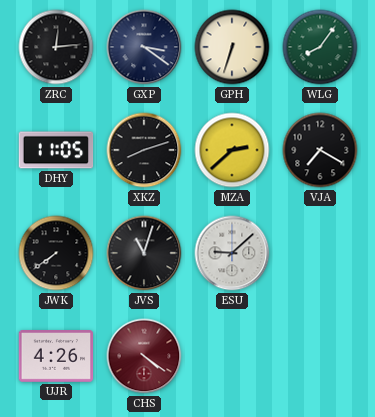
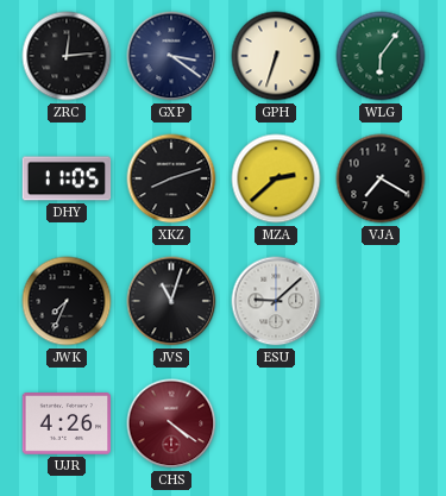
WLG: 8:06 -> 6:06 (381, 56)
JWK: 7:39 -> 7:34 (67, 301)
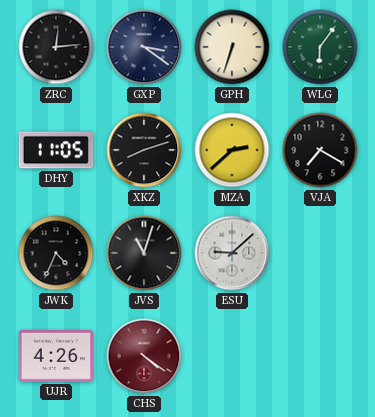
JWK: 7:34 -> 4:34 (56, 253)
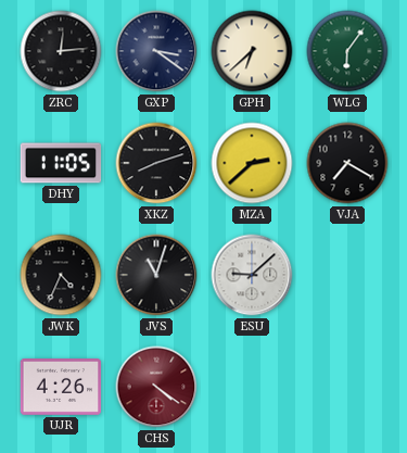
GPH: 6:33 -> 6:38 (252, 51)
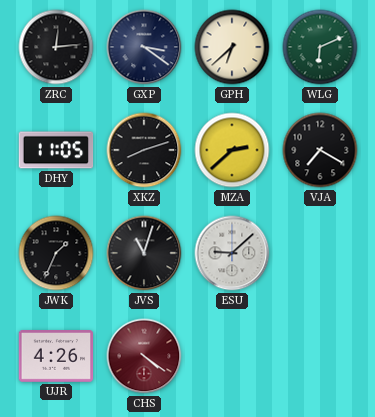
WLG: 6:06 -> 6:11 (320, 47)
JWK: 4:34 -> 1:34 (56, 253)
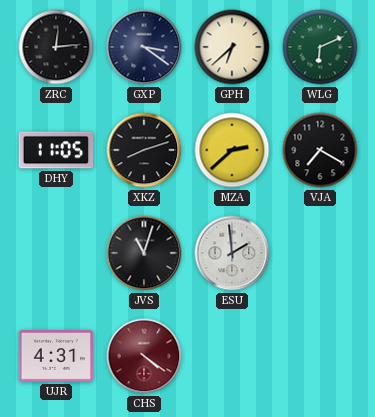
JWK: 1:34 -> none (56, 253)
ESU: 9:08 -> 1:59 (232, 253)
UJR: 4:26 -> 4:31 (56, 357)
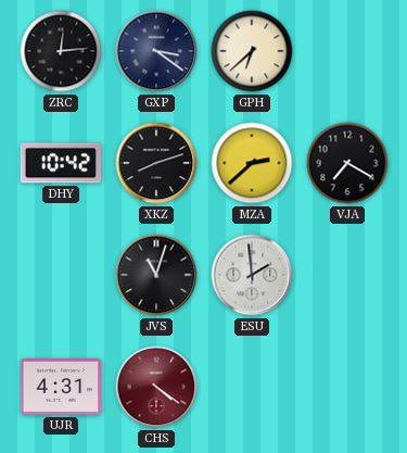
WLG: 6:11 -> none (320, 47)
DHY: 11:05 -> 10:42 (61, 163)
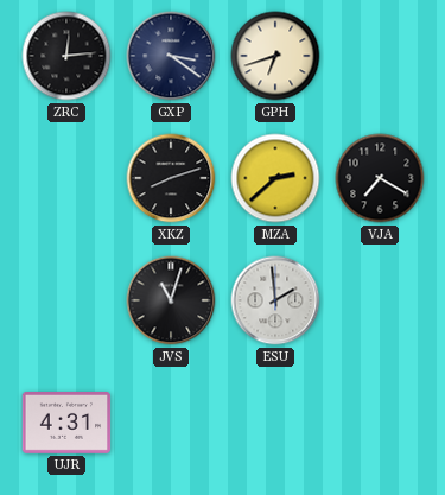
GPH: 6:38 -> 6:42 (275, 56)
DHY: 10:42 -> none (61, 163)
CHS: 4:21 -> none (156, 387)
